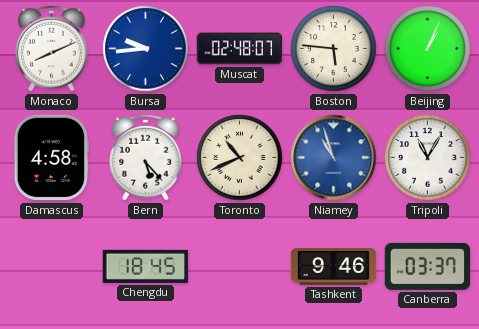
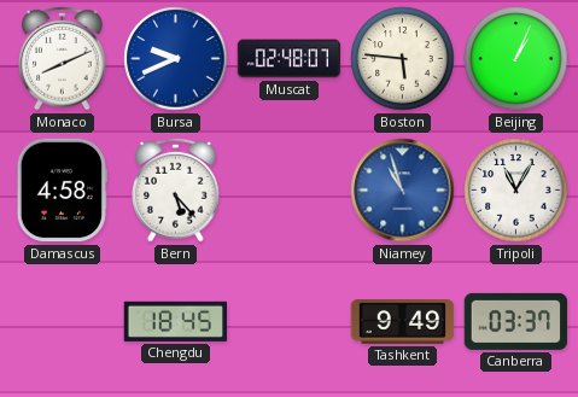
Bursa: 9:44 -> 9:41 (176, 59)
Toronto: 10:41 -> none (240, 158)
Tashkent: 9:46 -> 9:49 (403, 322)
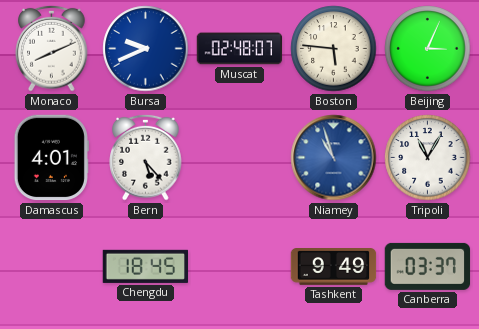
Beijing: 1:04 -> 3:04 (428, 49)
Damascus: 4:58 -> 4:01 (51, 158)
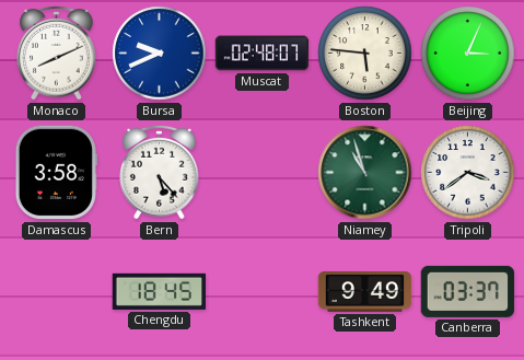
Damascus: 4:01 -> 3:58 (56, 173)
Niamey dial: blue -> green (365, 173)
Tripoli: 11:05 -> 3:39 (468, 173)
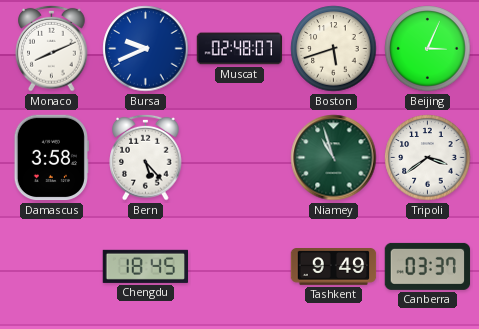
Boston: 5:46 -> 5:42 (334, 49)
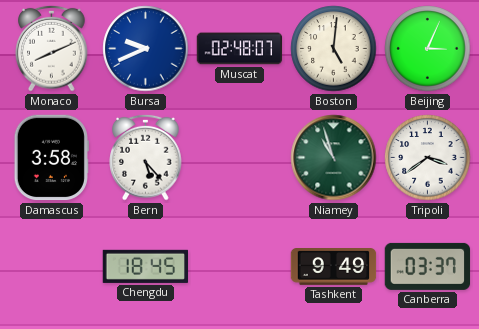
Boston: 5:42 -> 5:01 (334, 49)
